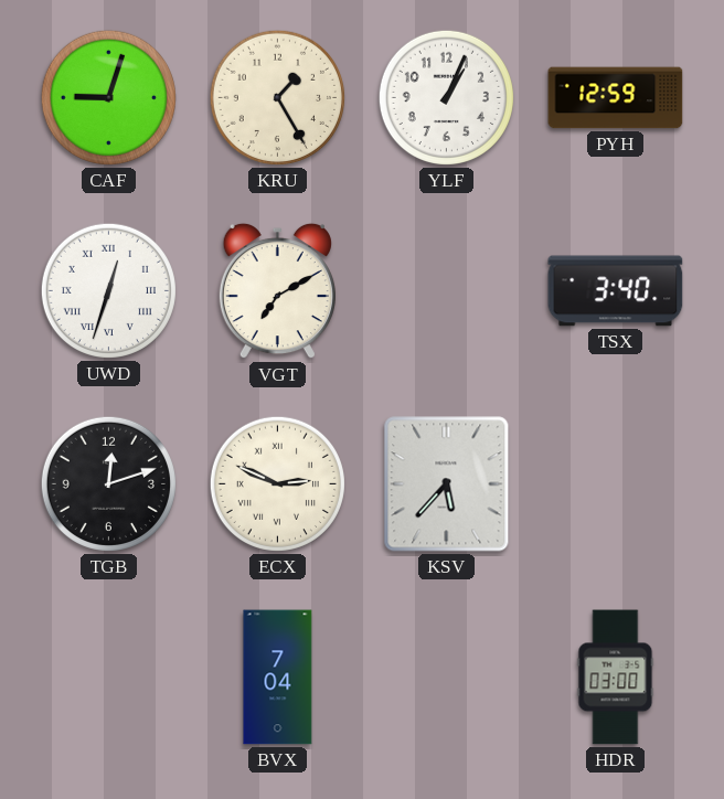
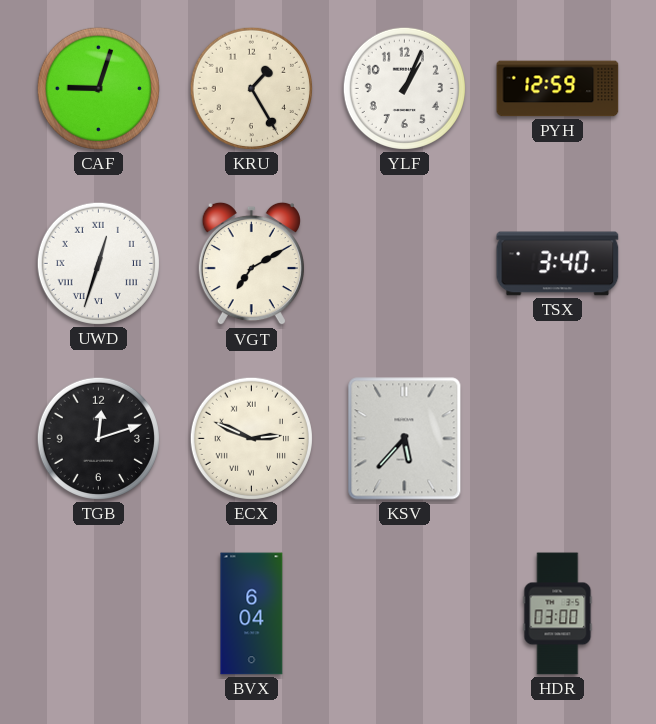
BVX: 7:04 -> 6:04 (252, 614)
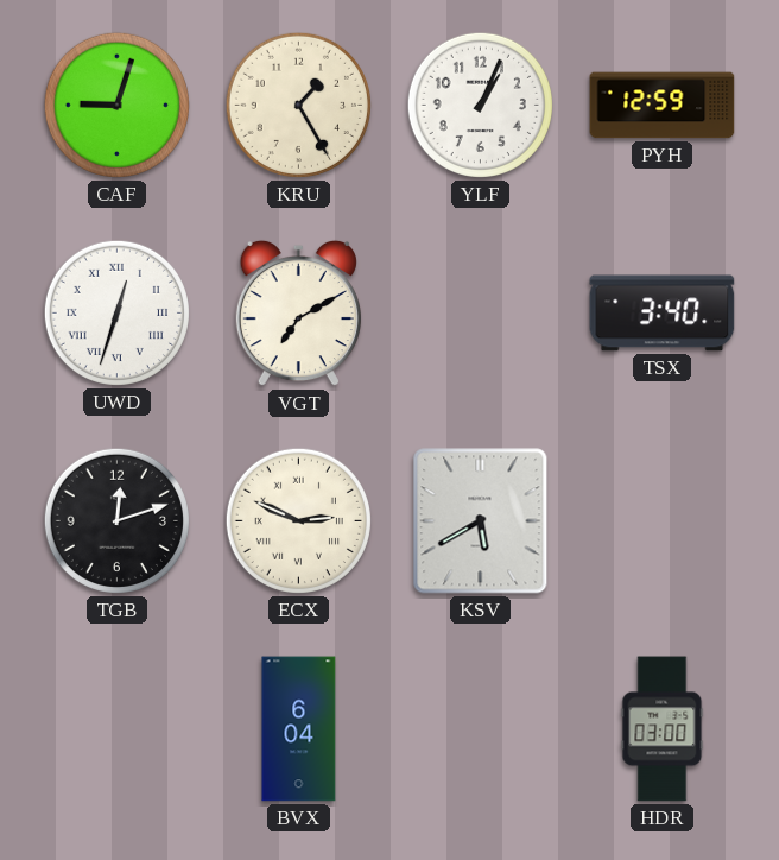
KSV: 5:37 -> 5:40 (481, 521)
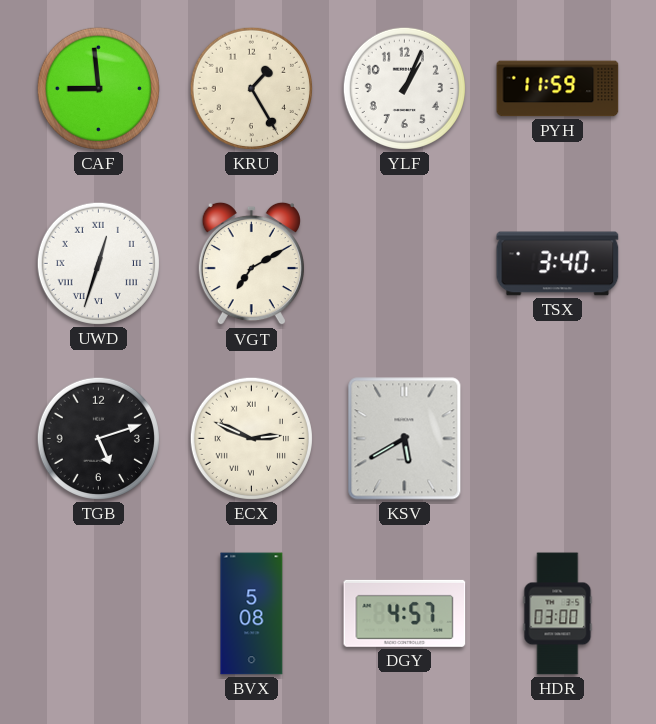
CAF: 9:03 -> 8:59 (98, 88)
PYH: 12:59 -> 11:59 (558, 89)
TGB: 12:12 -> 5:12 (98, 438)
BVX: 6:04 -> 5:08 (252, 614)
DGY: none -> 4:57 (405, 613)
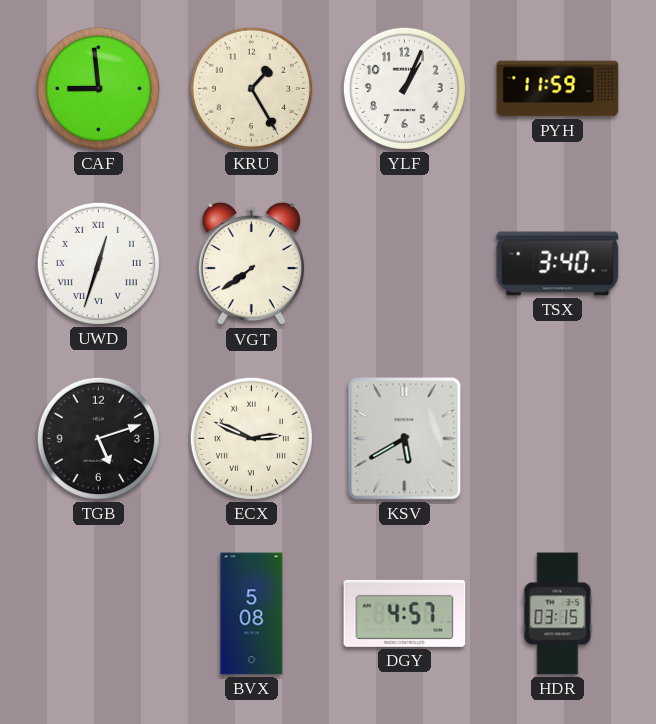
VGT: 7:10 -> 7:39 (251, 264)
HDR: 03:00 -> 03:15 (558, 614)
